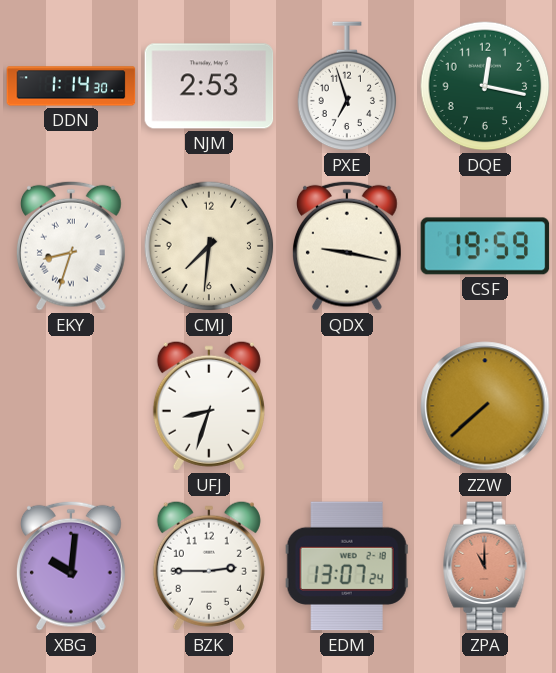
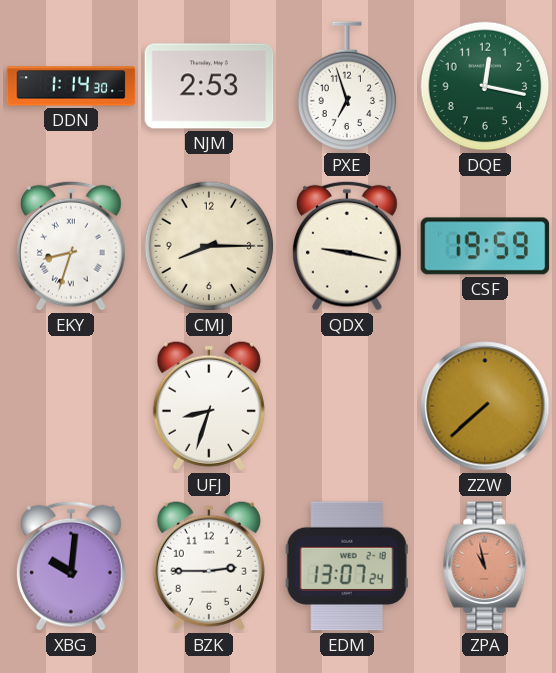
CMJ: 7:31 -> 8:15 (209, 246)
ZPA: 11:00 -> 10:58 (485, 566)
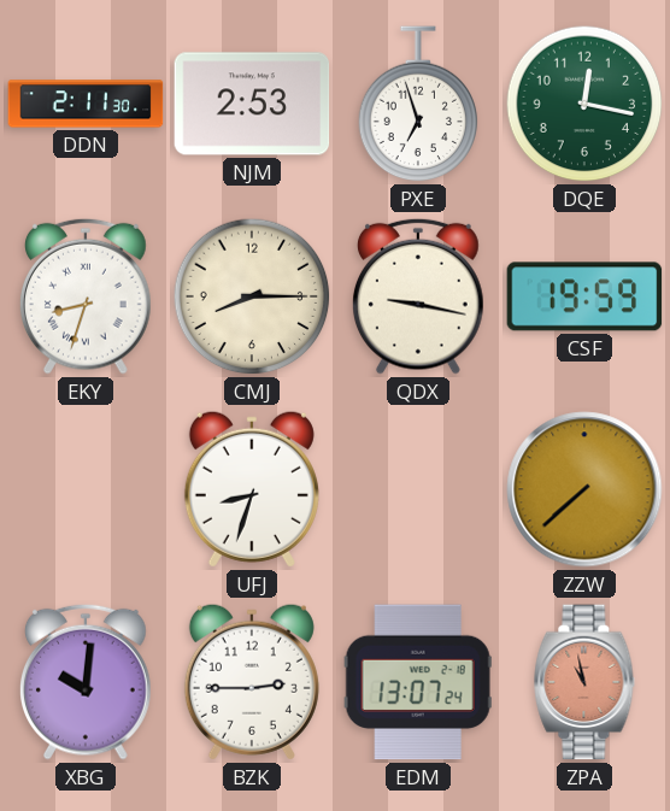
DDN: 1:14 -> 2:11 (86, 104)
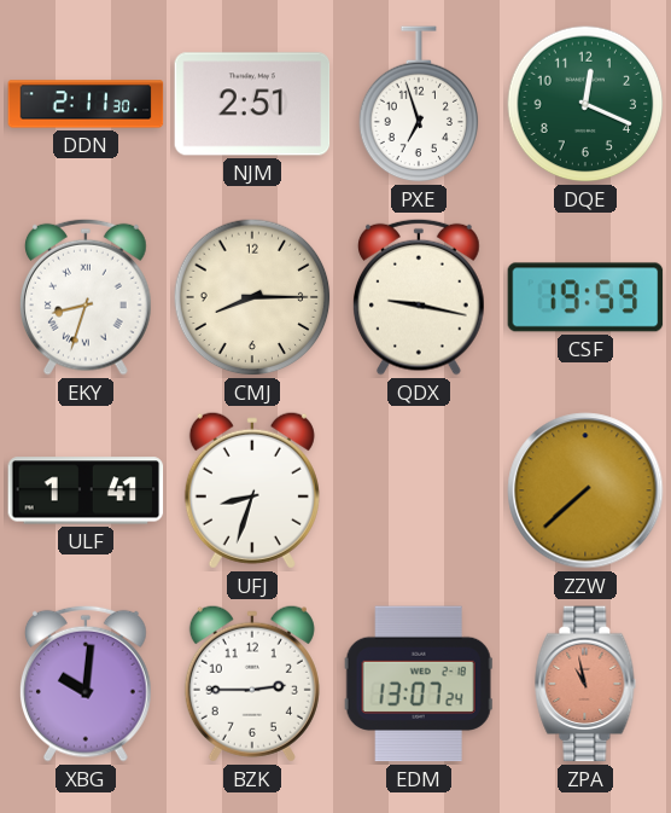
NJM: 2:53 -> 2:51 (252, 104)
DQE: 12:17 -> 12:19 (585, 104)
ULF: none -> 1:41 (86, 490)
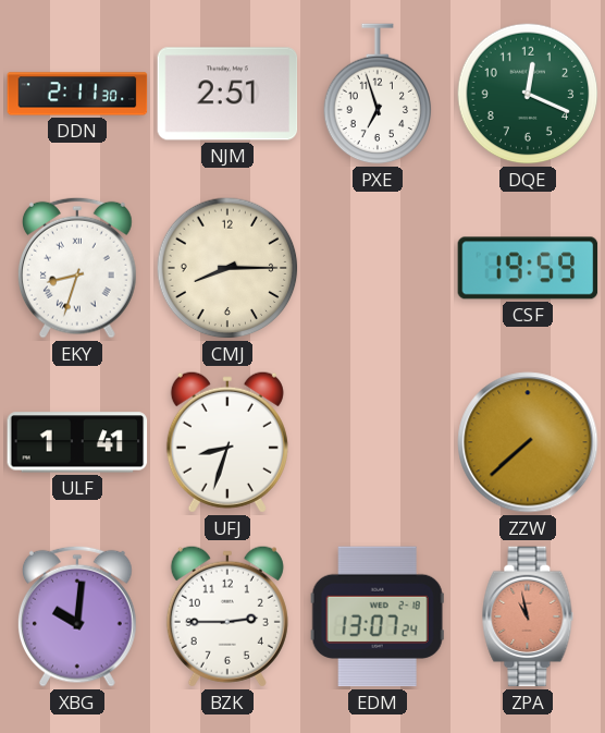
QDX: 9:17 -> none (420, 297)
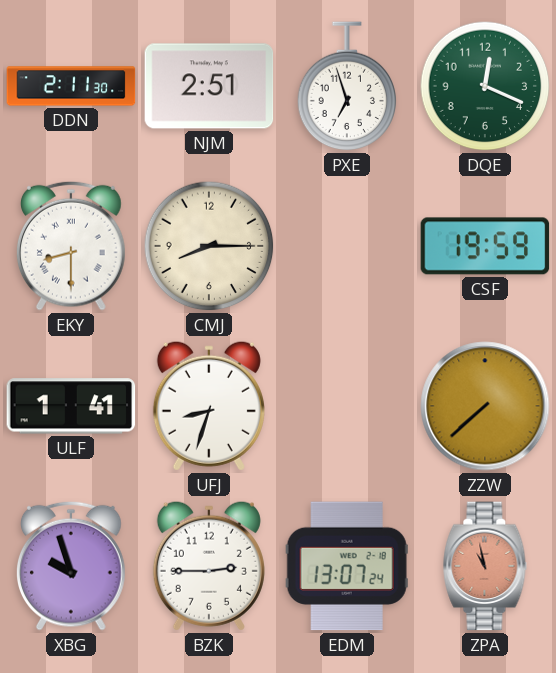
EKY: 8:33 -> 8:30 (72, 246)
XBG: 10:01 -> 9:57 (72, 566)
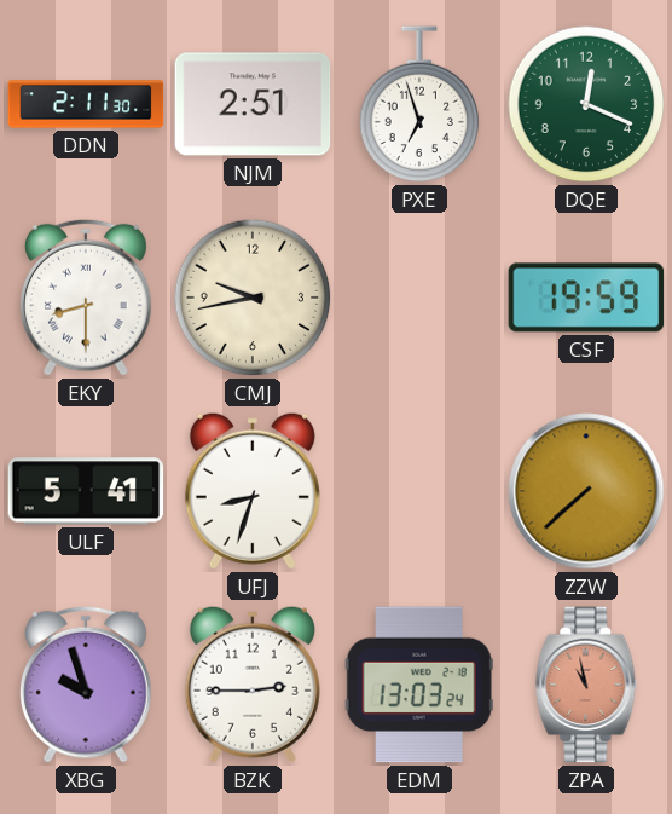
CMJ: 8:15 -> 9:43 (253, 298)
ULF: 1:41 -> 5:41 (86, 491)
EDM: 13:07 -> 13:03 (419, 685)
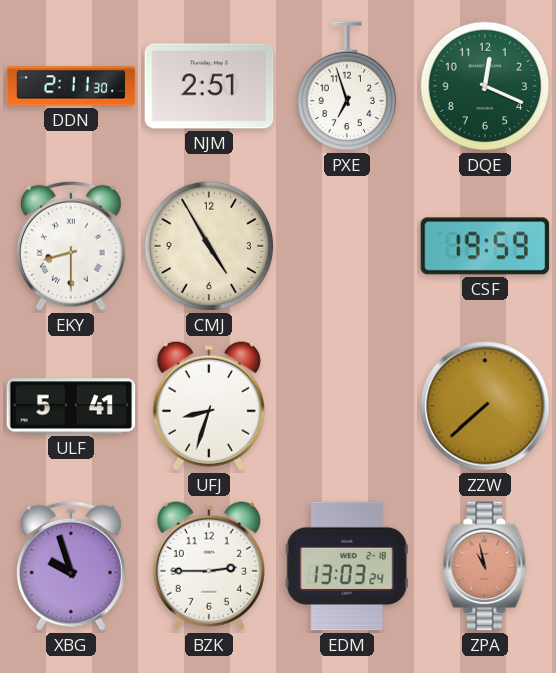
CMJ: 9:43 -> 4:55 (209, 246)
